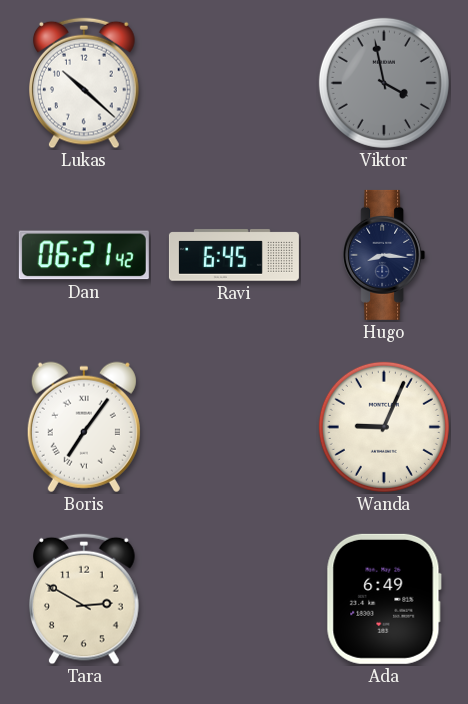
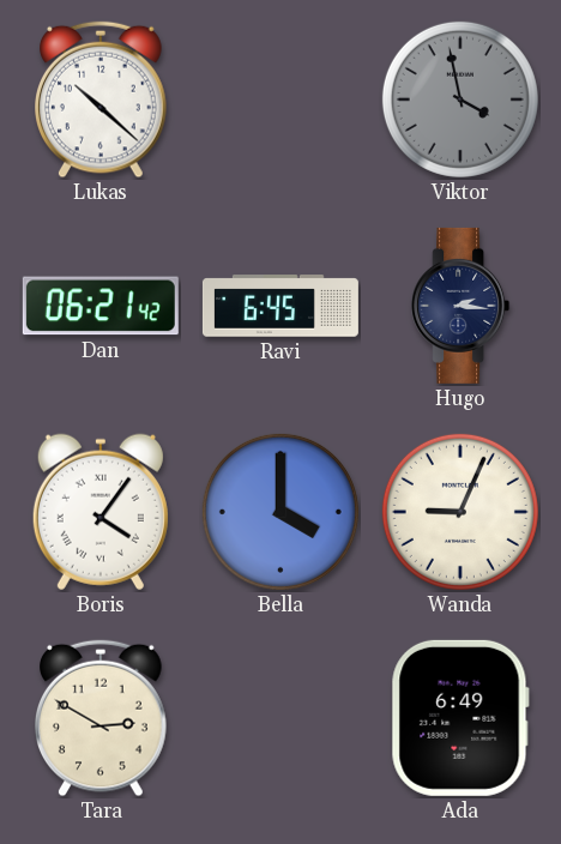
Hugo: 8:16 -> 2:16 (460, 306)
Boris: 7:06 -> 4:06 (101, 512)
Bella: none -> 4:00 (280, 512)
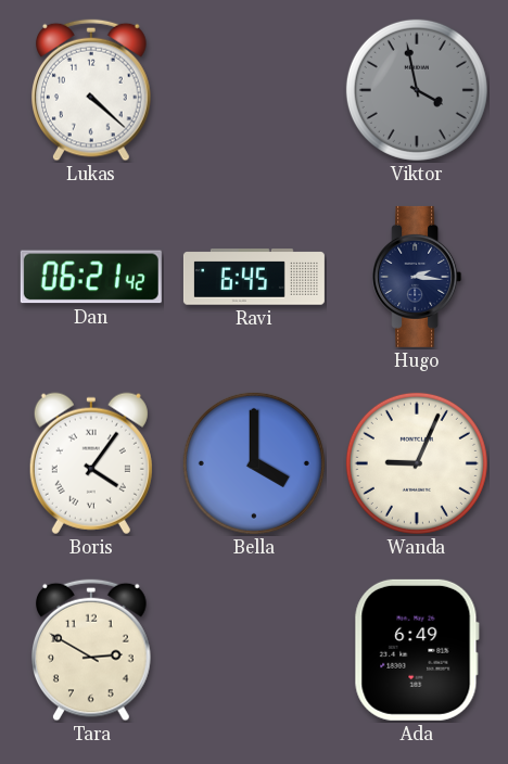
Lukas: 10:22 -> 4:22 (92, 90)
